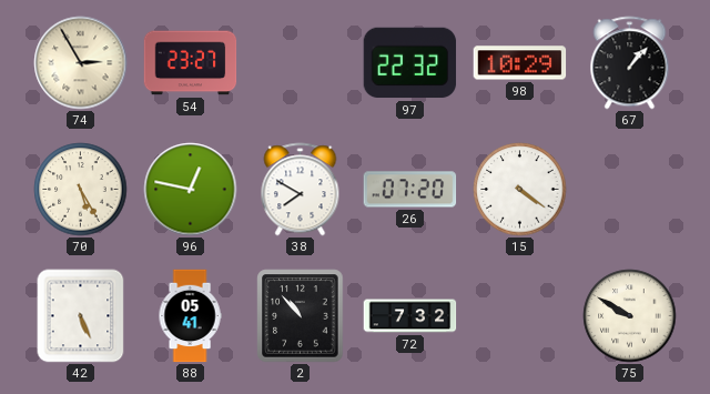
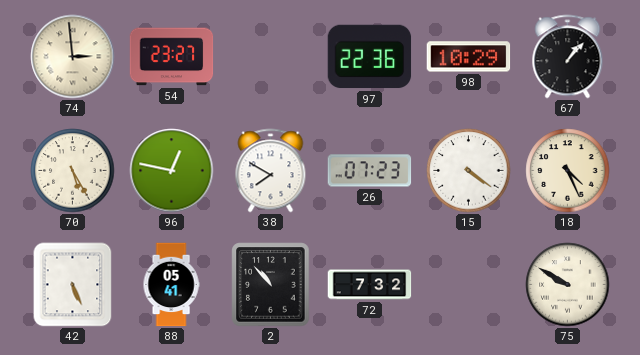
74: 2:55 -> 2:59 (73, 57)
97: 22:32 -> 22:36 (370, 57)
26: 07:20 -> 07:23 (370, 171)
18: none -> 4:26 (568, 171)
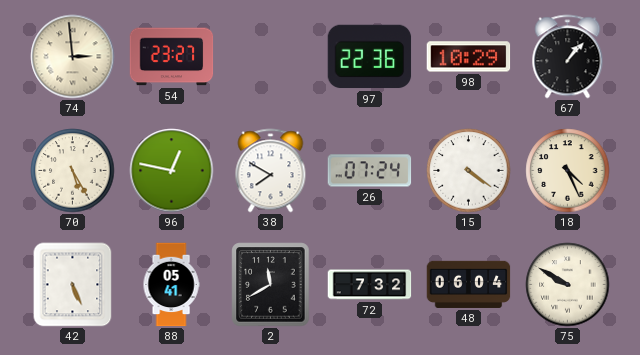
26: 07:23 -> 07:24 (370, 171)
2: 10:53 -> 11:40 (271, 285)
48: none -> 06:04 (469, 284)
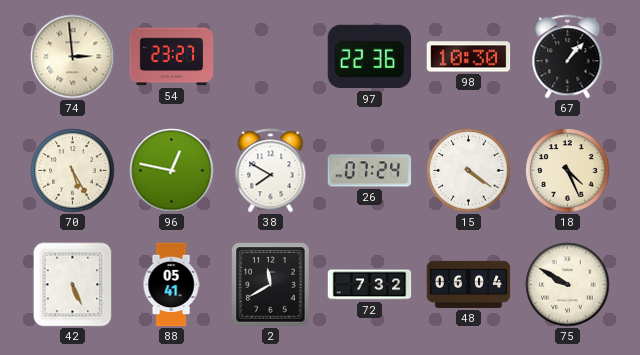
98: 10:29 -> 10:30 (469, 57)
